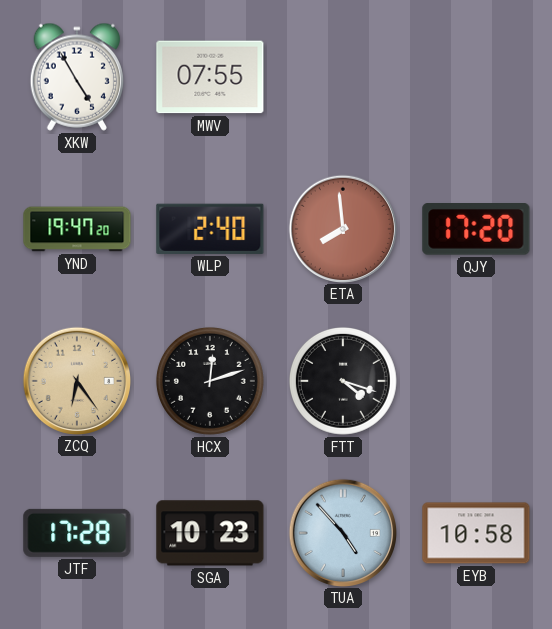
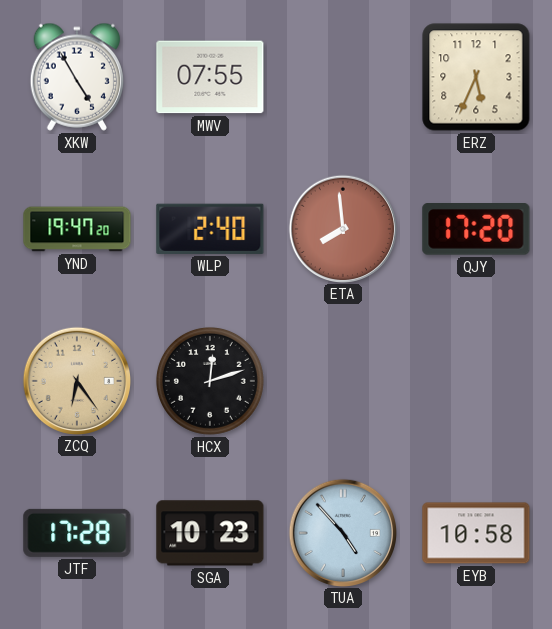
ERZ: none -> 5:34 (476, 77)
FTT: 4:18 -> none (343, 381)
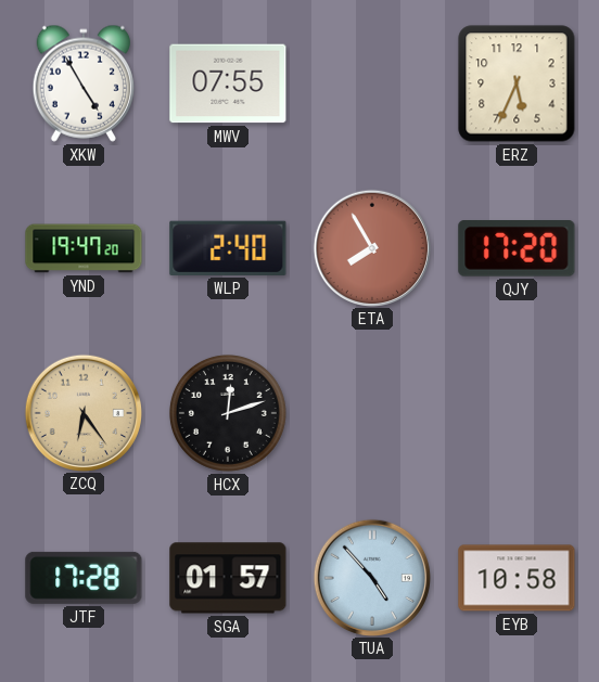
ETA: 7:59 -> 7:55 (371, 247)
SGA: 10:23 -> 01:57 (228, 578)
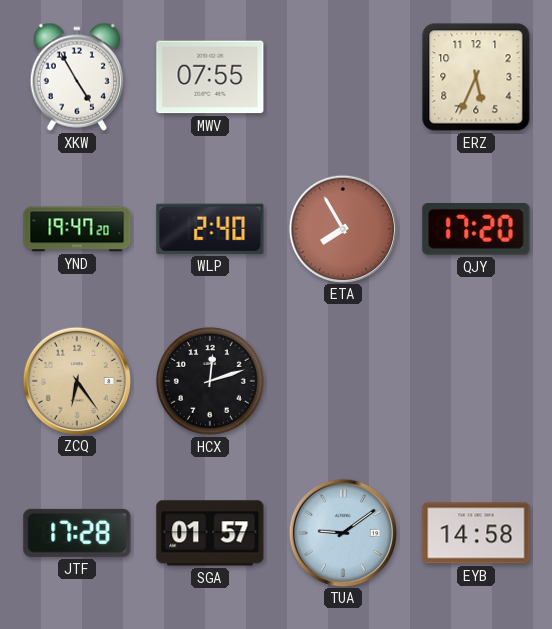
TUA: 4:53 -> 9:09 (342, 532)
EYB: 10:58 -> 14:58 (476, 533)
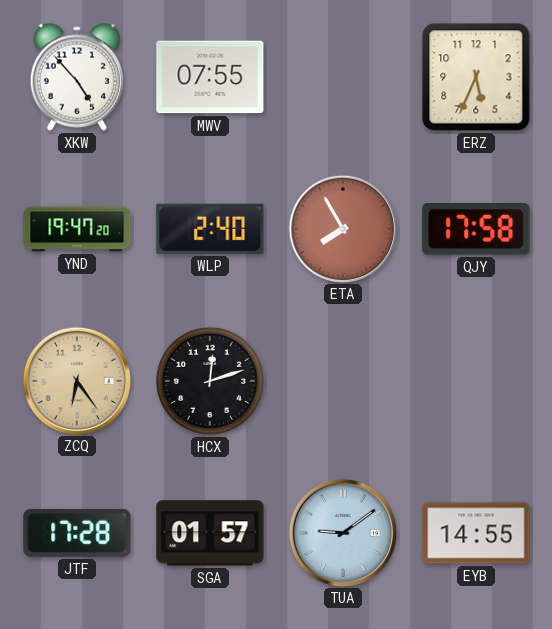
XKW: 4:55 -> 4:53 (77, 77)
QJY: 17:20 -> 17:58 (476, 229)
EYB: 14:58 -> 14:55 (476, 533)
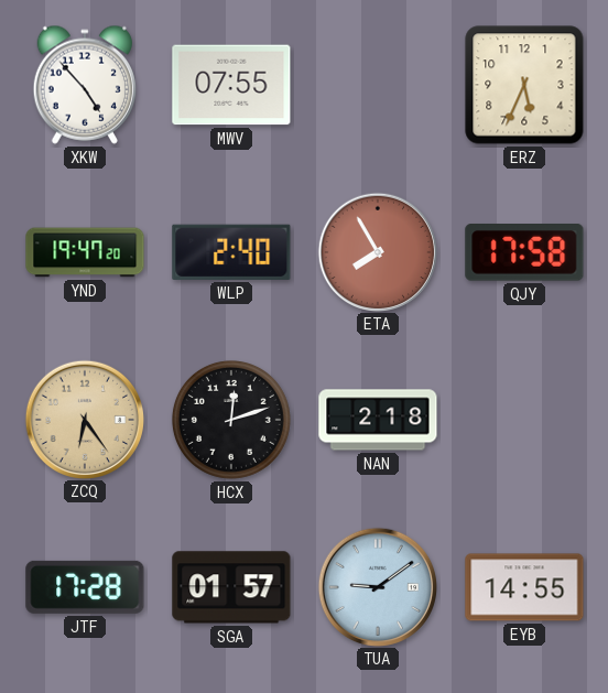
NAN: none -> 2:18 (378, 420)
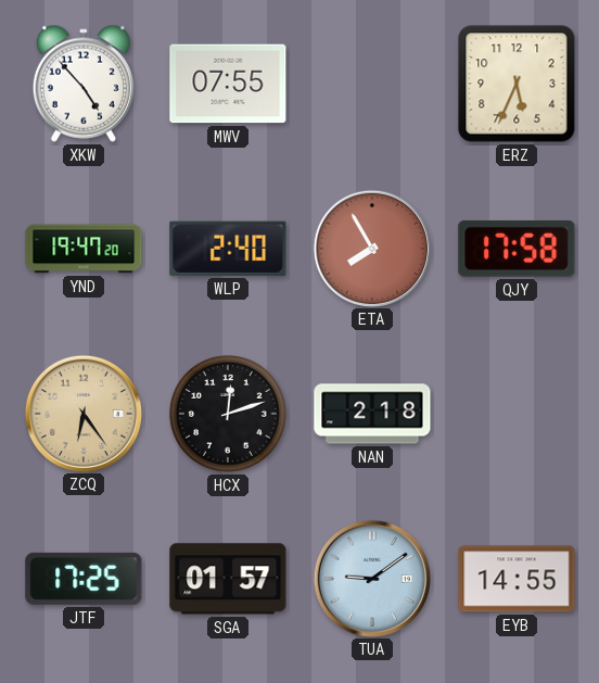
JTF: 17:28 -> 17:25 (84, 579)
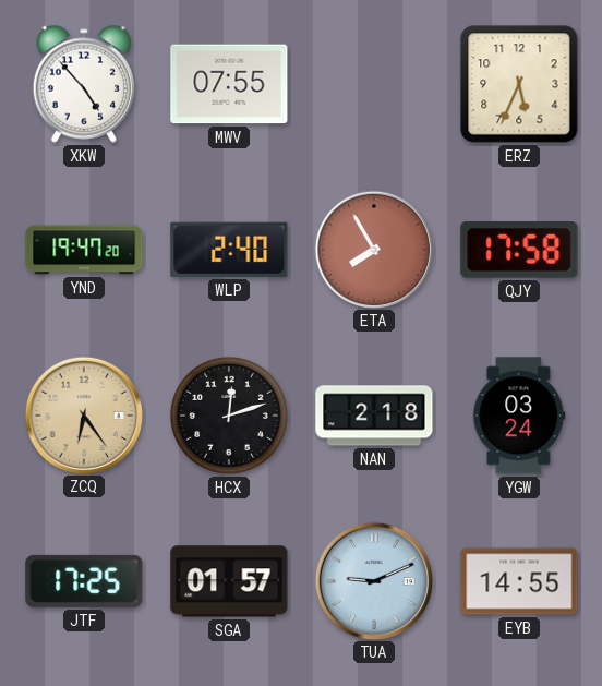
YGW: none -> 03:24 (519, 416)
TUA: 9:09 -> 9:11 (373, 580)
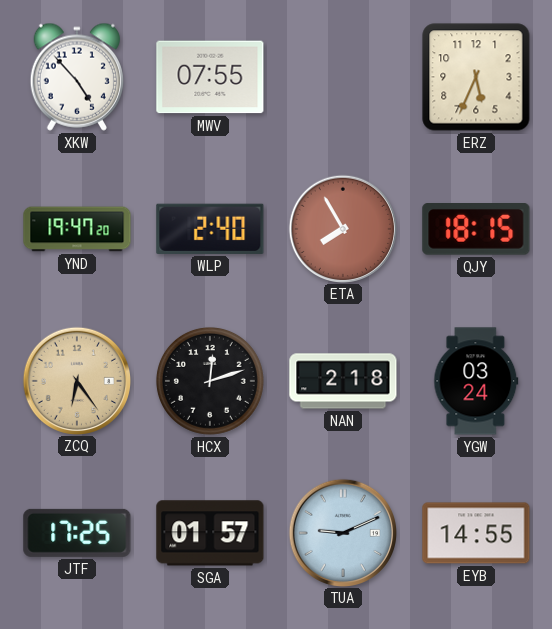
QJY: 17:58 -> 18:15 (476, 229)
